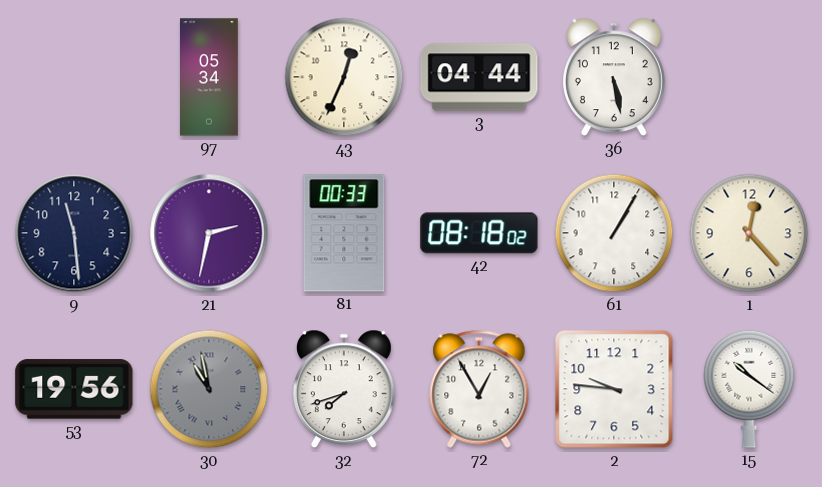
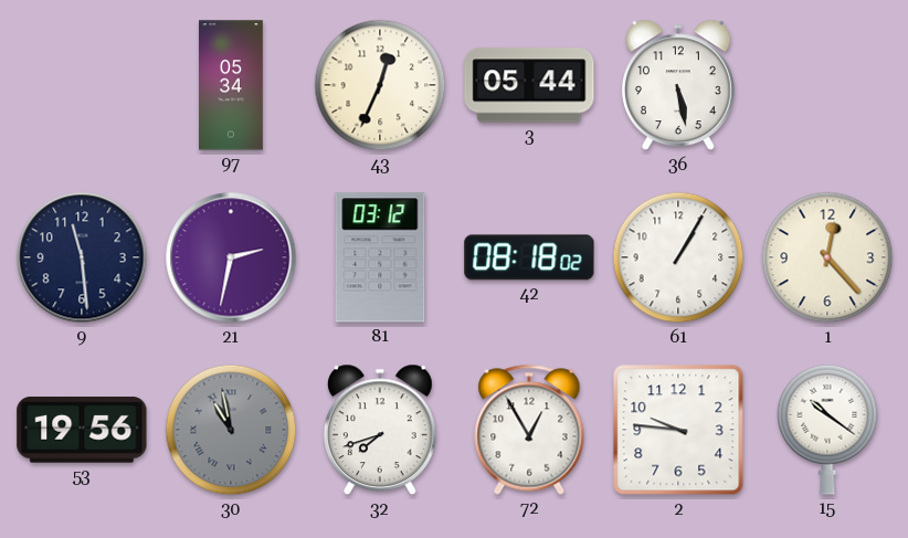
3: 04:44 -> 05:44 (529, 85)
81: 00:33 -> 03:12 (380, 257)
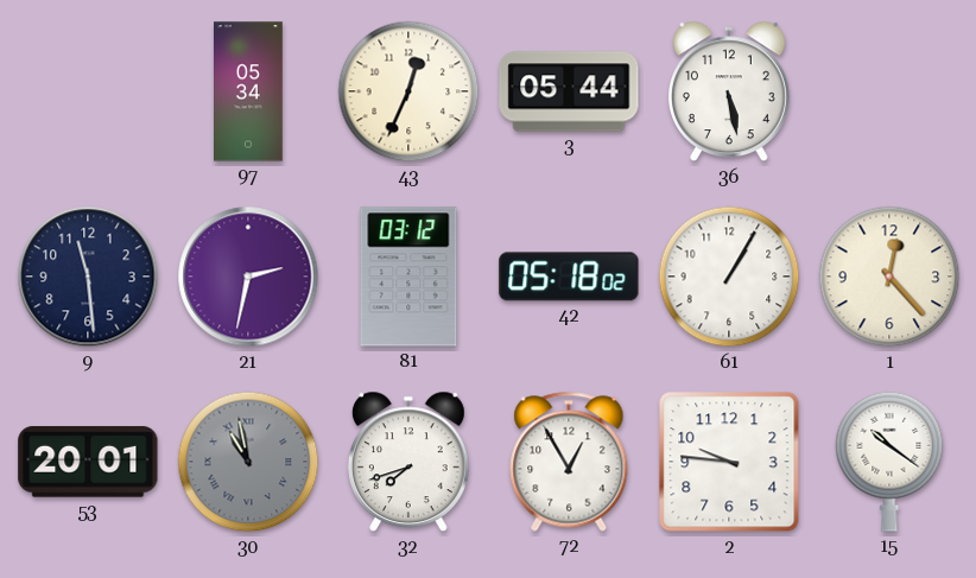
42: 08:18 -> 05:18 (569, 277)
53: 19:56 -> 20:01 (88, 462)
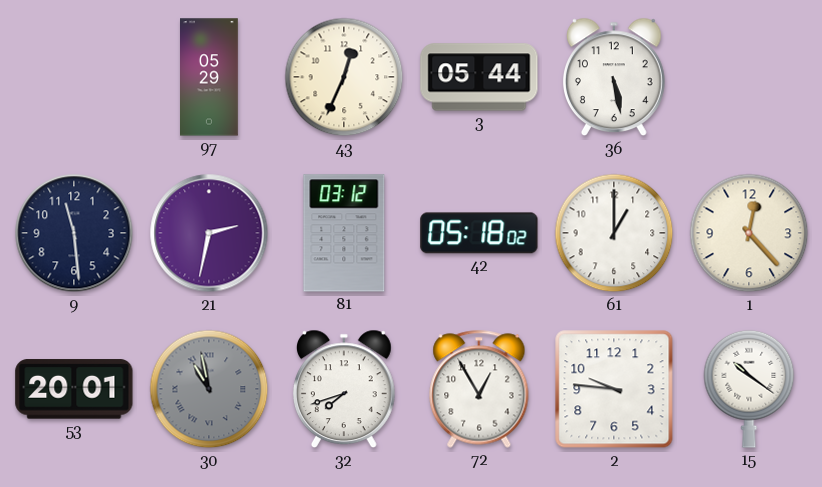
97: 05:34 -> 05:29 (210, 77)
61: 1:05 -> 1:00 (614, 233)
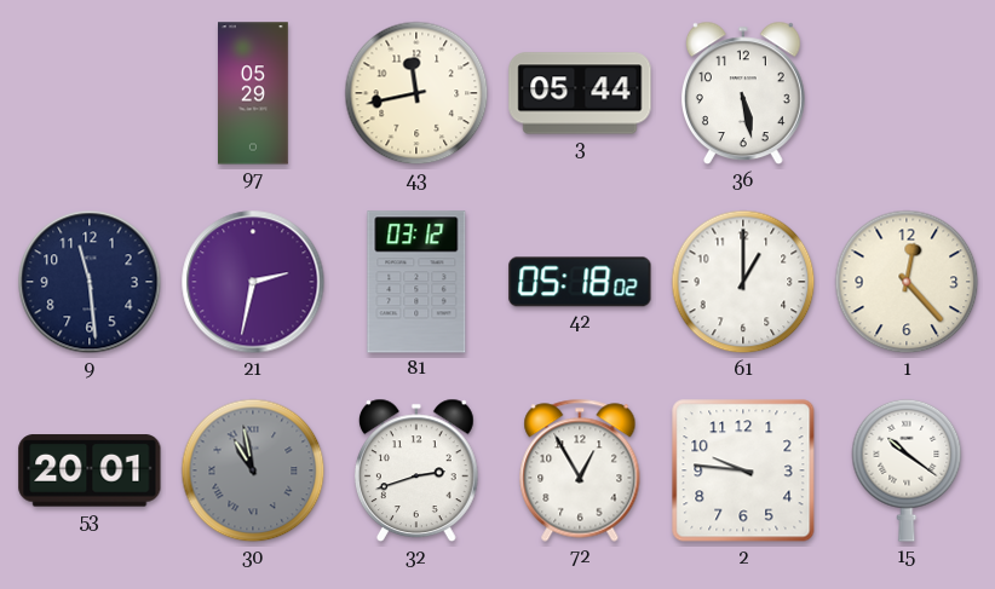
43: 12:34 -> 11:43 (416, 93)
32: 7:42 -> 2:42 (416, 470)
